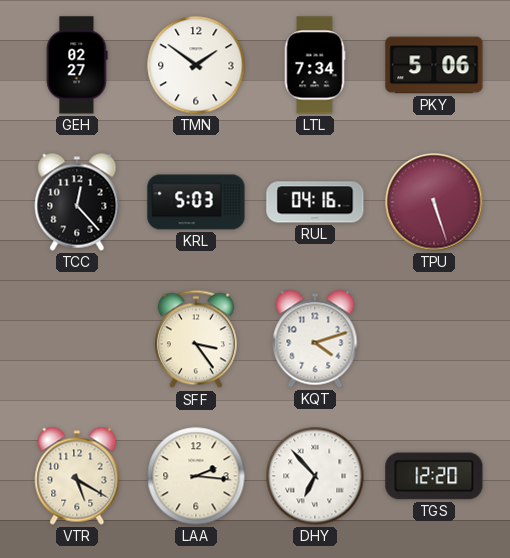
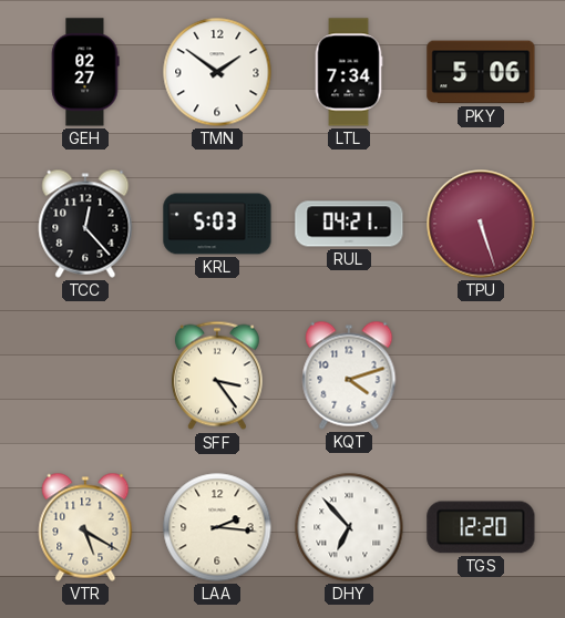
RUL: 04:16 -> 04:21 (349, 224)
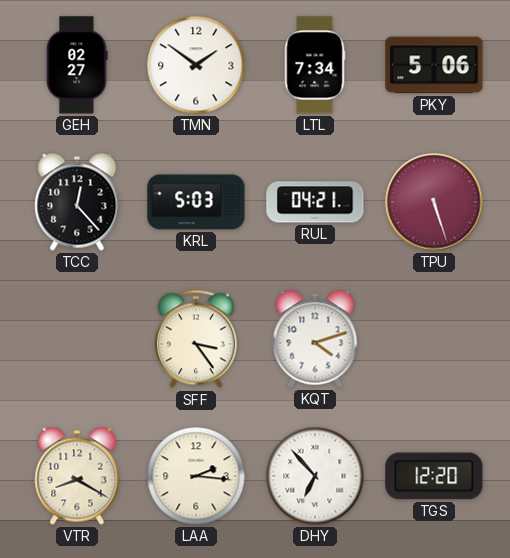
VTR: 5:20 -> 8:20 (77, 476)
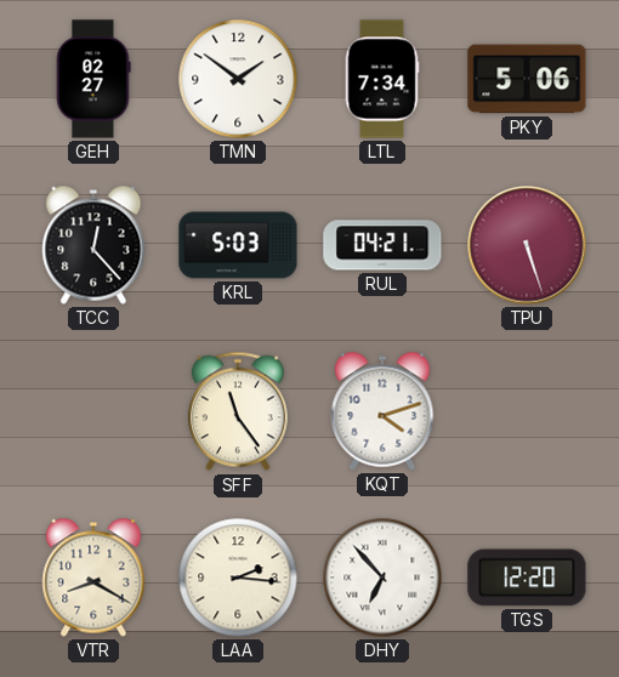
SFF: 3:24 -> 11:24 (238, 411)
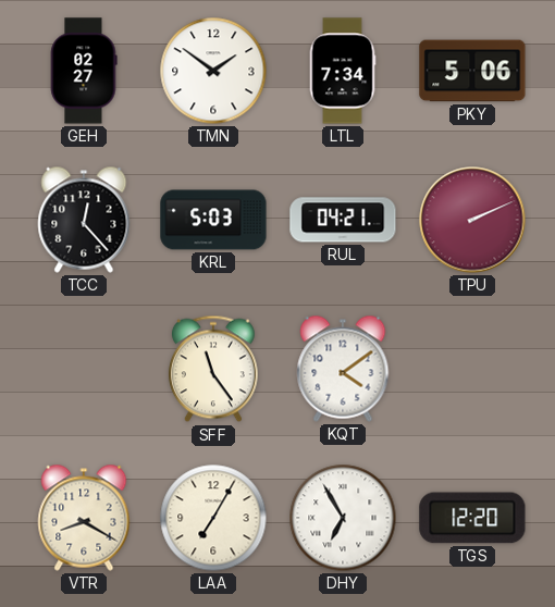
TPU: 5:27 -> 2:11 (472, 220)
KQT: 4:12 -> 4:09 (343, 369)
LAA: 2:16 -> 7:05 (213, 518)
DHY: 6:53 -> 6:55 (343, 518)
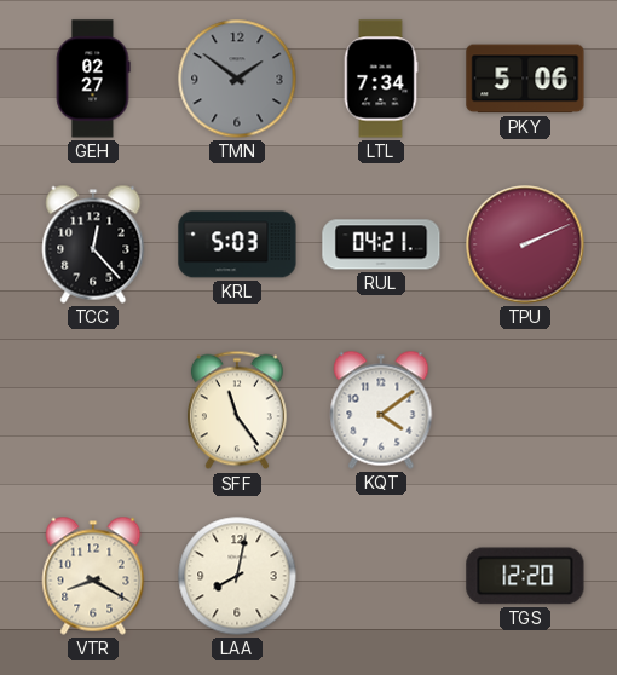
TMN dial: white -> grey (237, 79)
LAA: 7:05 -> 8:02 (237, 576)
DHY: 6:55 -> none (343, 518)
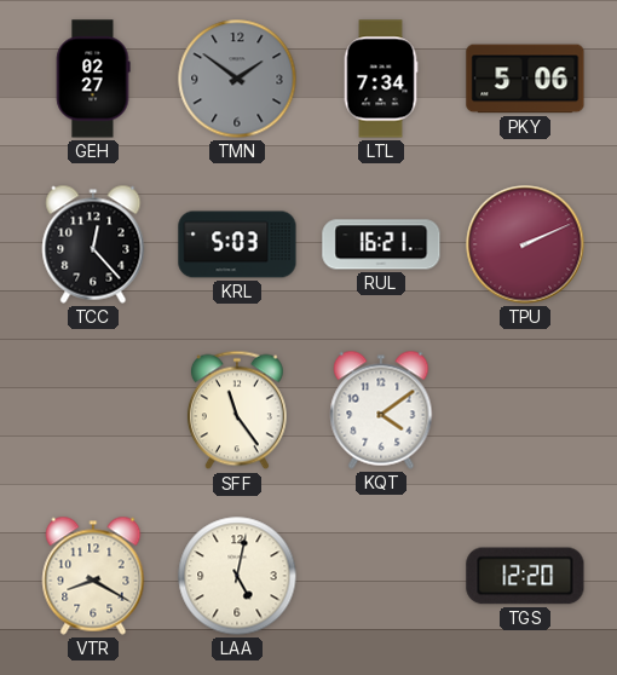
RUL: 04:21 -> 16:21 (381, 244)
LAA: 8:02 -> 5:02 (237, 576)
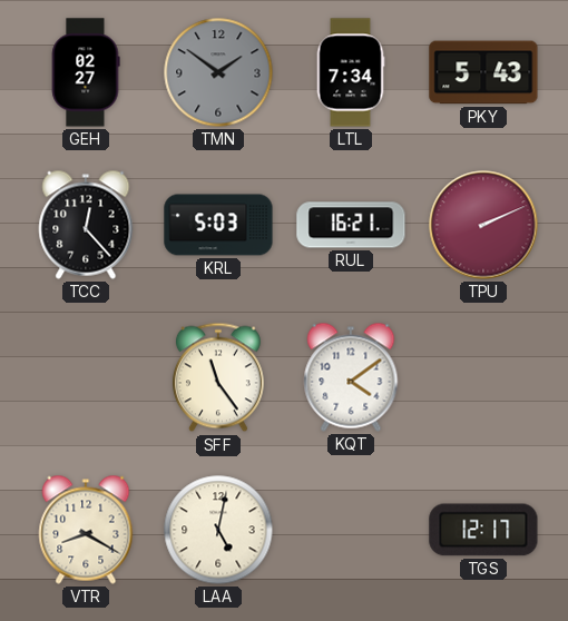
PKY: 5:06 -> 5:43 (483, 72)
TGS: 12:20 -> 12:17 (483, 530)
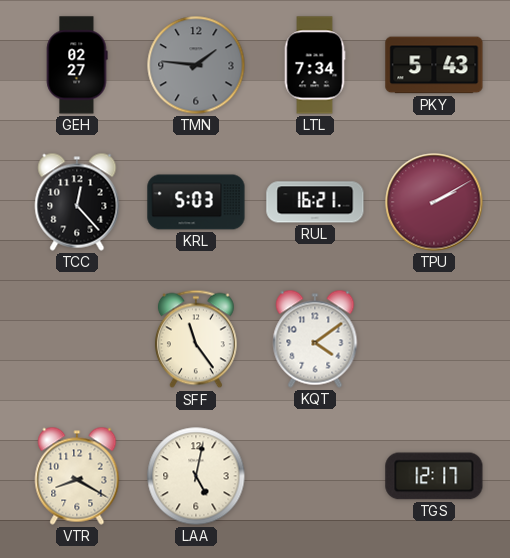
TMN: 1:51 -> 1:46 (196, 65)
TPU: 2:11 -> 2:10 (434, 202)
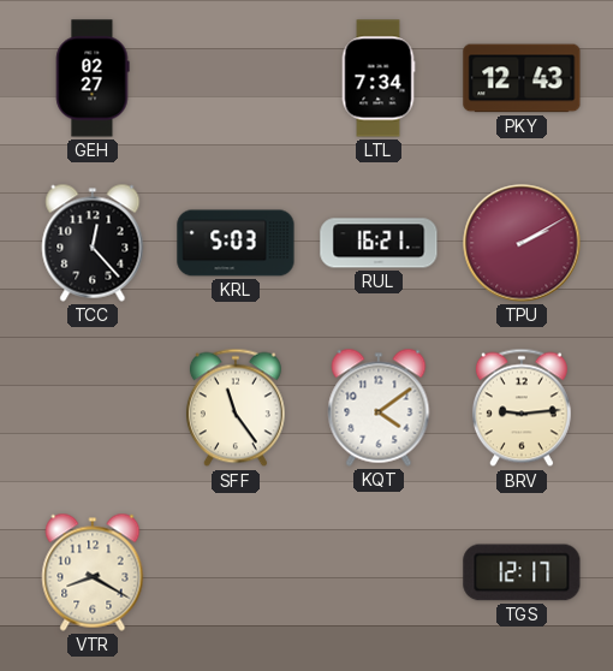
TMN: 1:46 -> none (196, 65)
PKY: 5:43 -> 12:43 (522, 78)
BRV: none -> 9:14 (522, 408)
LAA: 5:02 -> none (196, 476)
